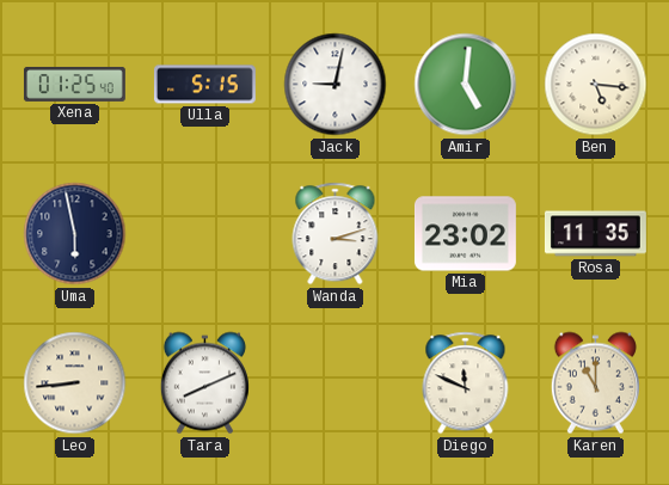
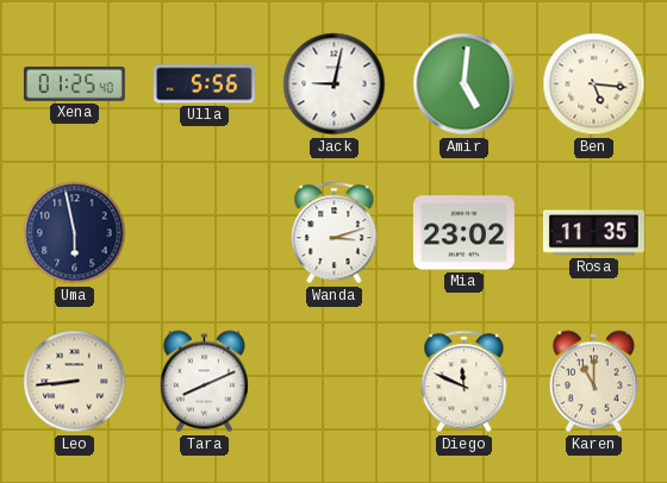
Ulla: 5:15 -> 5:56 (204, 84)
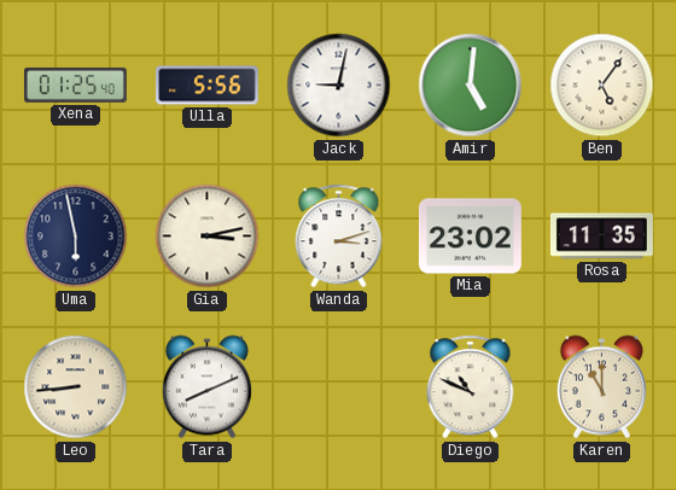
Ben: 5:16 -> 5:06 (602, 86)
Gia: none -> 3:13 (208, 237)
Diego: 11:49 -> 10:49 (471, 387)
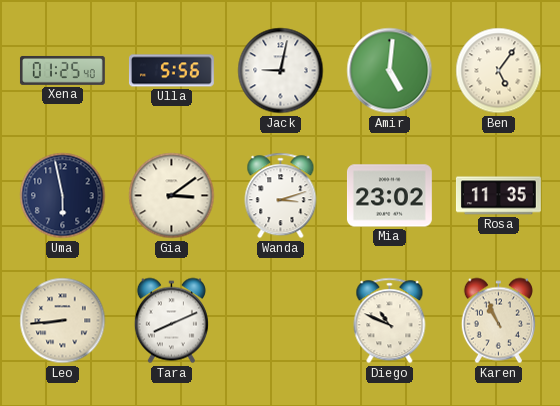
Gia: 3:13 -> 3:09 (172, 196)
Karen: 11:00 -> 10:56 (498, 321)
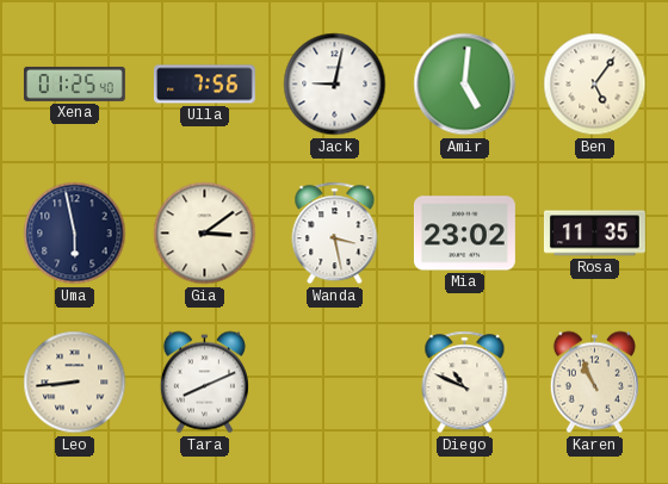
Ulla: 5:56 -> 7:56 (204, 85)
Wanda: 3:12 -> 3:28 (335, 234)
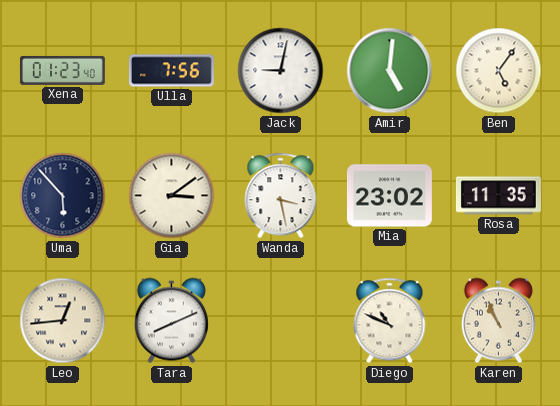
Xena: 01:25 -> 01:23 (62, 70)
Uma: 5:58 -> 5:53 (63, 196)
Leo: 8:44 -> 12:44 (63, 321)
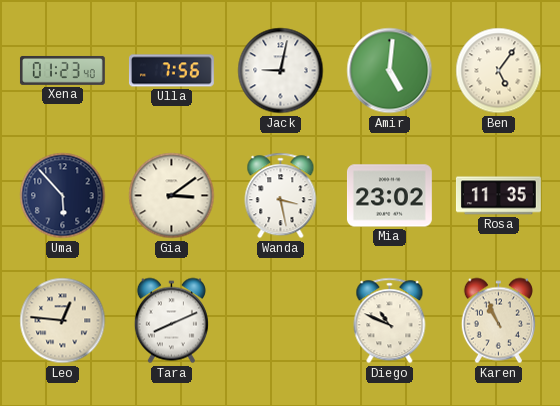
Leo: 12:44 -> 12:46 (63, 321)
